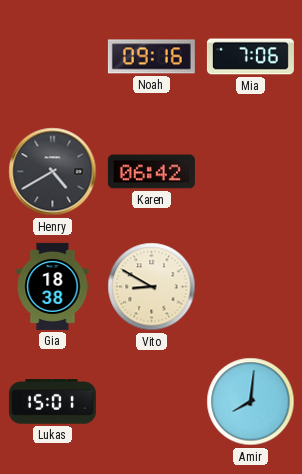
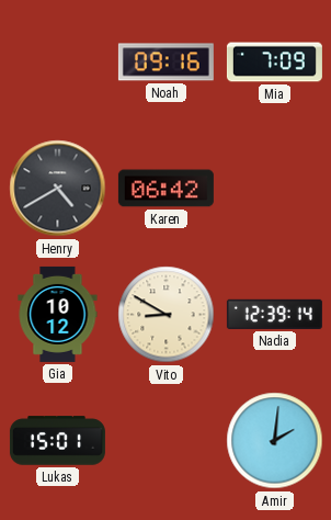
Mia: 7:06 -> 7:09 (274, 63)
Gia: 18:38 -> 10:12 (58, 314)
Nadia: none -> 12:39 (274, 314)
Amir: 8:01 -> 2:01 (275, 441)
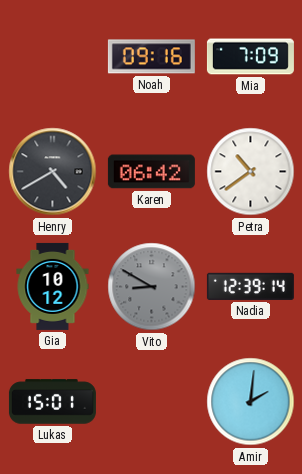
Petra: none -> 10:39 (251, 172)
Vito dial: cream -> grey (152, 287)
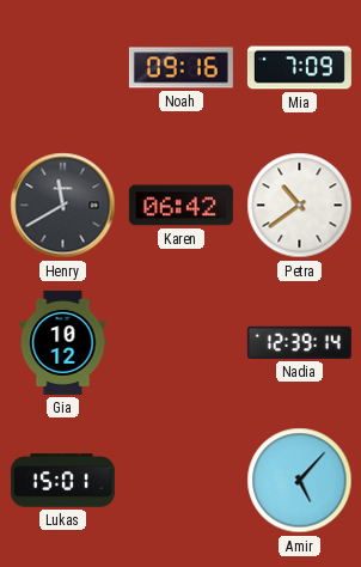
Henry: 4:40 -> 11:40 (63, 206)
Vito: 8:50 -> none (152, 287)
Amir: 2:01 -> 5:07 (300, 481)
